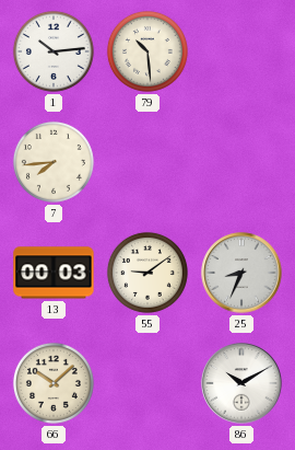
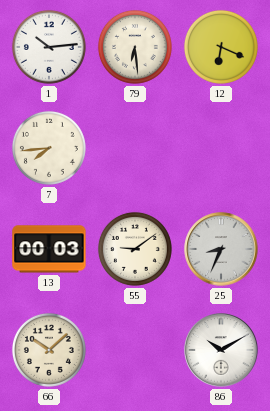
79: 10:29 -> 6:29 (135, 47)
12: none -> 6:19 (221, 47)
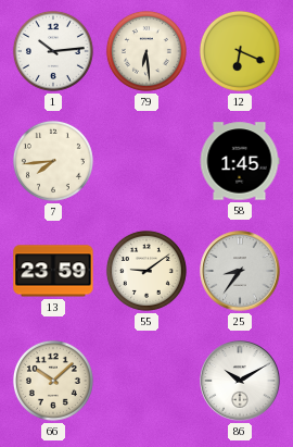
58: none -> 1:45 (240, 161)
13: 00:03 -> 23:59 (53, 271)
25: 8:34 -> 8:36 (240, 271)
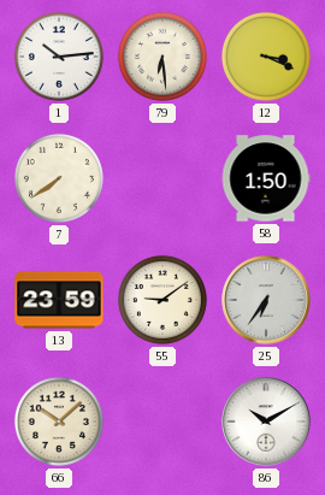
12: 6:19 -> 3:19 (266, 57)
7: 7:44 -> 7:39 (59, 178)
58: 1:45 -> 1:50 (266, 178)
25: 8:36 -> 6:36 (266, 300)
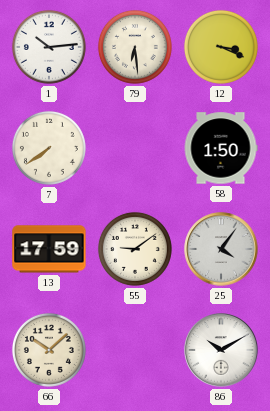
13: 23:59 -> 17:59 (49, 249)
25: 6:36 -> 4:06 (221, 249)
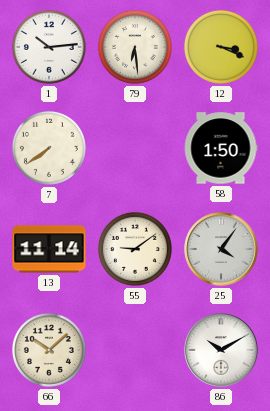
13: 17:59 -> 11:14 (49, 249)
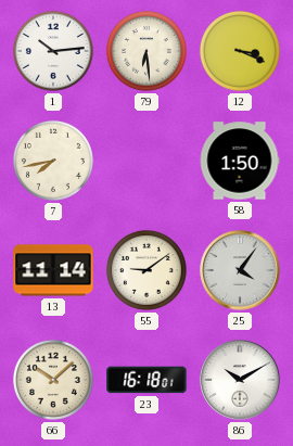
7: 7:39 -> 7:43 (53, 161)
23: none -> 16:18 (146, 380)
